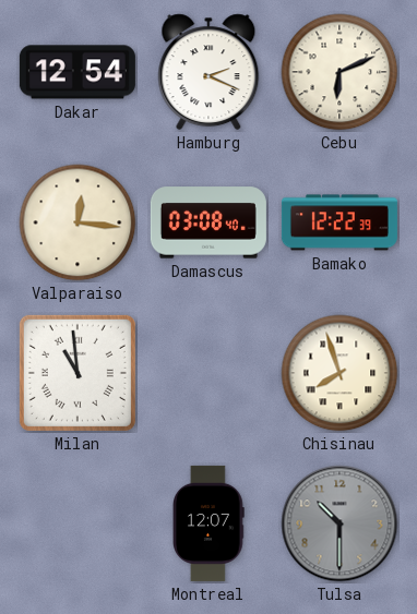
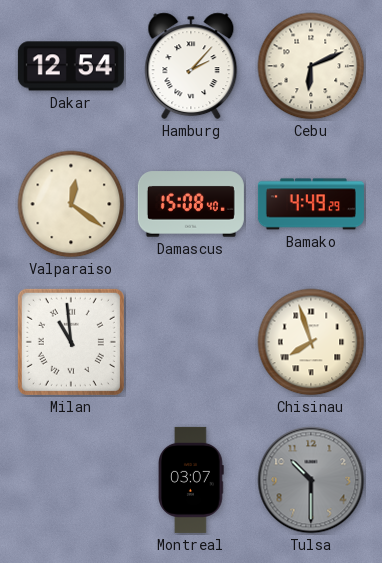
Hamburg: 2:19 -> 2:07 (191, 66)
Valparaiso: 12:16 -> 12:21 (71, 204)
Damascus: 03:08 -> 15:08 (191, 204)
Bamako: 12:22 -> 4:49 (311, 204)
Montreal: 12:07 -> 03:07 (191, 480)
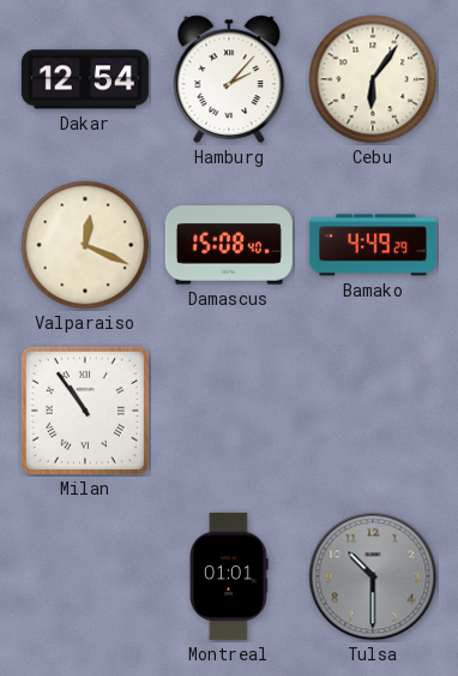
Cebu: 6:11 -> 6:06 (373, 79)
Valparaiso: 12:21 -> 12:19 (85, 245)
Milan: 10:59 -> 10:54 (85, 411)
Chisinau: 7:57 -> none (311, 342)
Montreal: 03:07 -> 01:01 (229, 576)
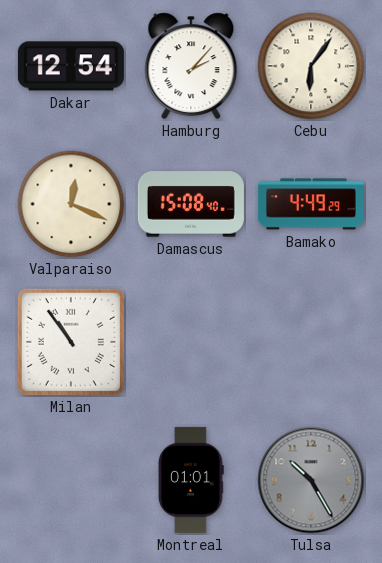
Tulsa: 10:30 -> 10:25 (311, 480)
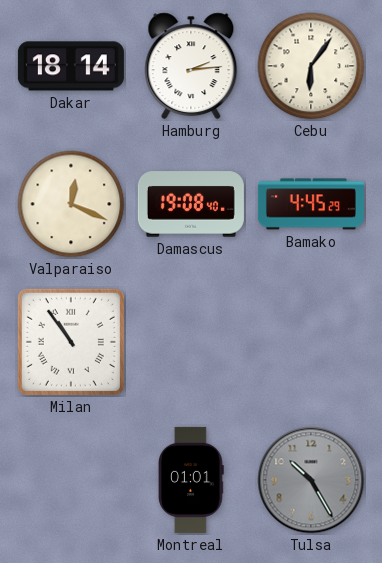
Dakar: 12:54 -> 18:14 (71, 66)
Hamburg: 2:07 -> 2:14 (191, 66)
Damascus: 15:08 -> 19:08 (191, 204)
Bamako: 4:49 -> 4:45 (311, 204)
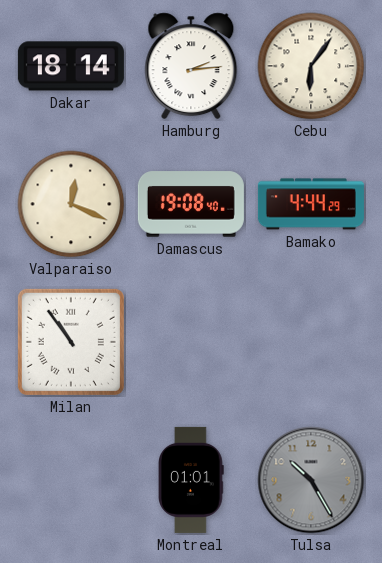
Bamako: 4:45 -> 4:44 (311, 204)
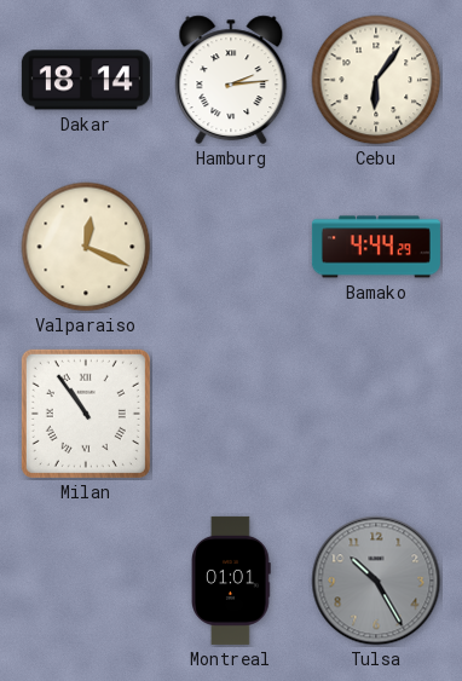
Damascus: 19:08 -> none (191, 204)
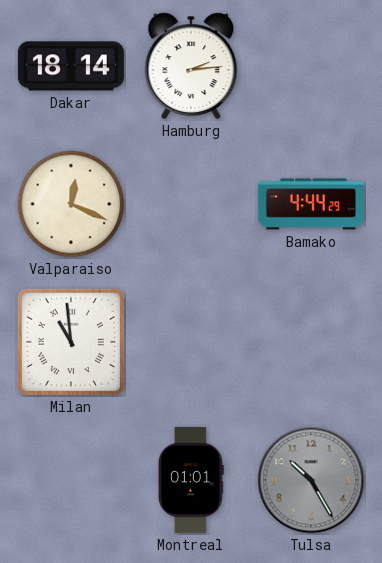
Cebu: 6:06 -> none (376, 80)
Milan: 10:54 -> 10:59 (71, 342)
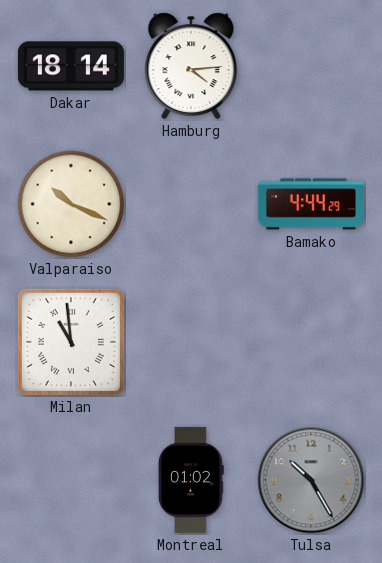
Hamburg: 2:14 -> 4:14 (191, 66)
Valparaiso: 12:19 -> 10:19 (71, 204)
Montreal: 01:01 -> 01:02 (191, 480)
